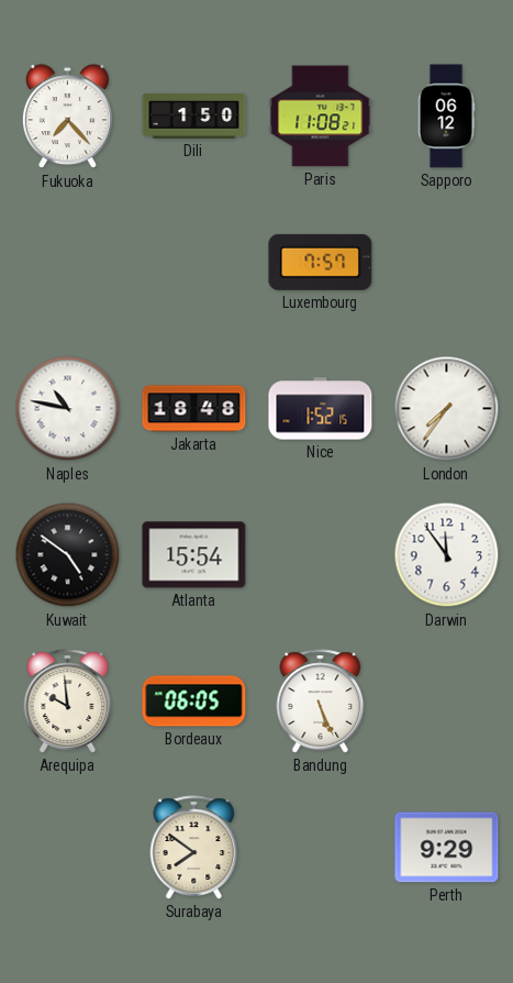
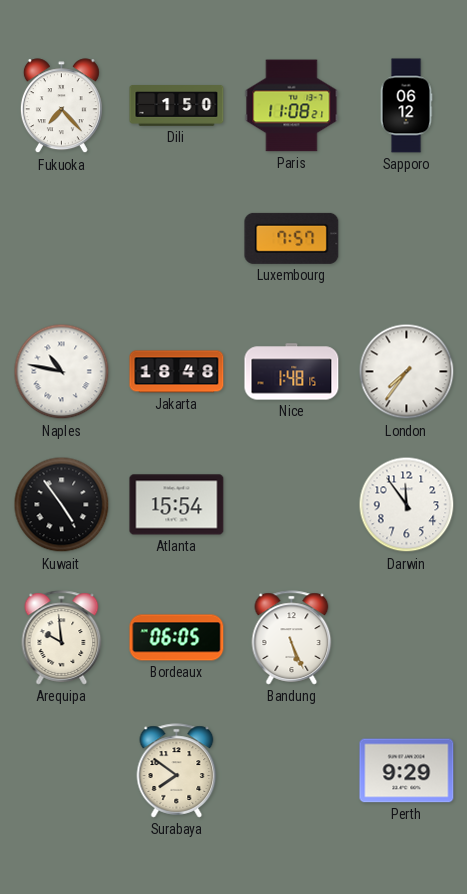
Nice: 1:52 -> 1:48 (292, 372)
Kuwait: 4:51 -> 4:54 (62, 505)
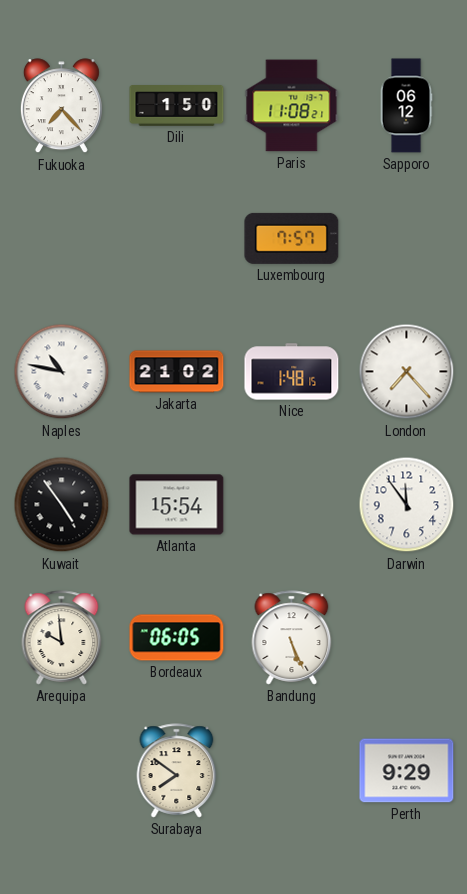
Jakarta: 18:48 -> 21:02 (177, 372)
London: 7:36 -> 7:23 (407, 372)
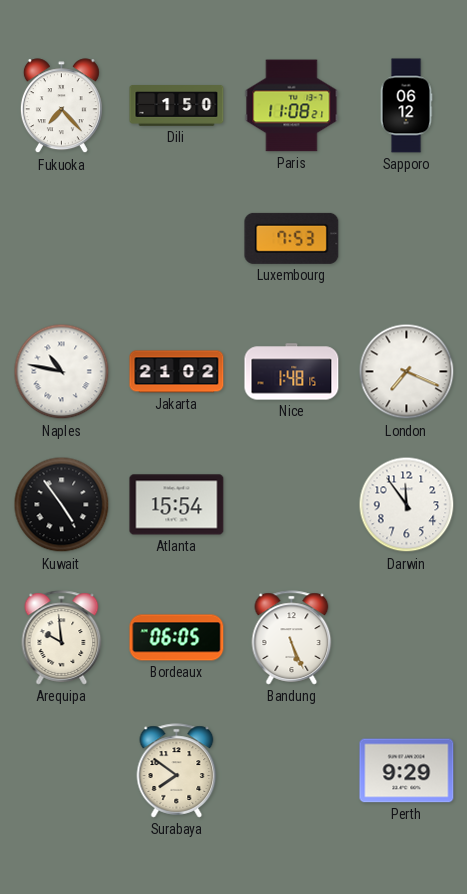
Luxembourg: 7:57 -> 7:53 (292, 238)
London: 7:23 -> 7:19 (407, 372)
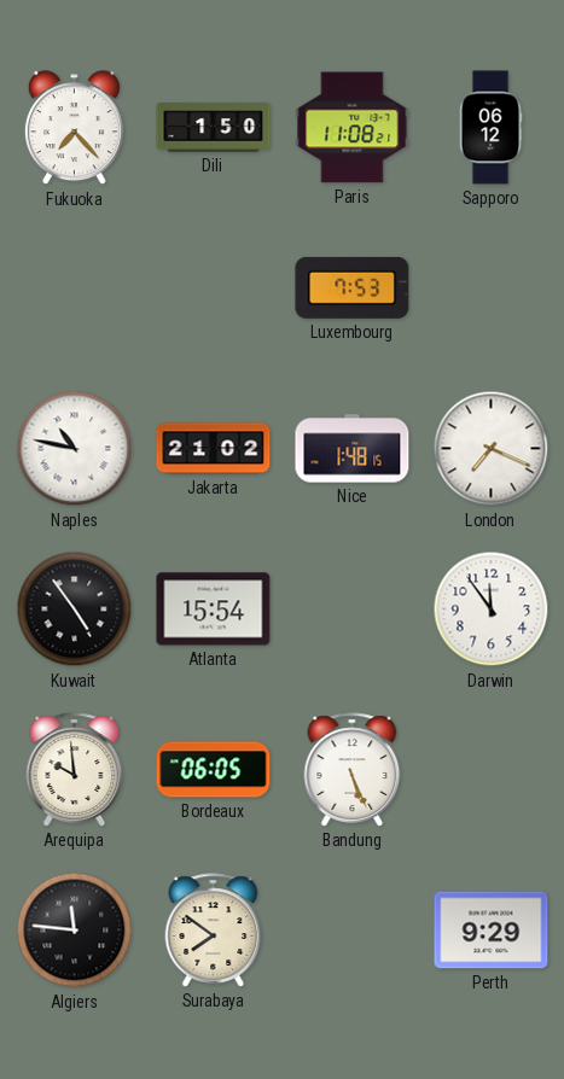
Algiers: none -> 11:46 (75, 931)
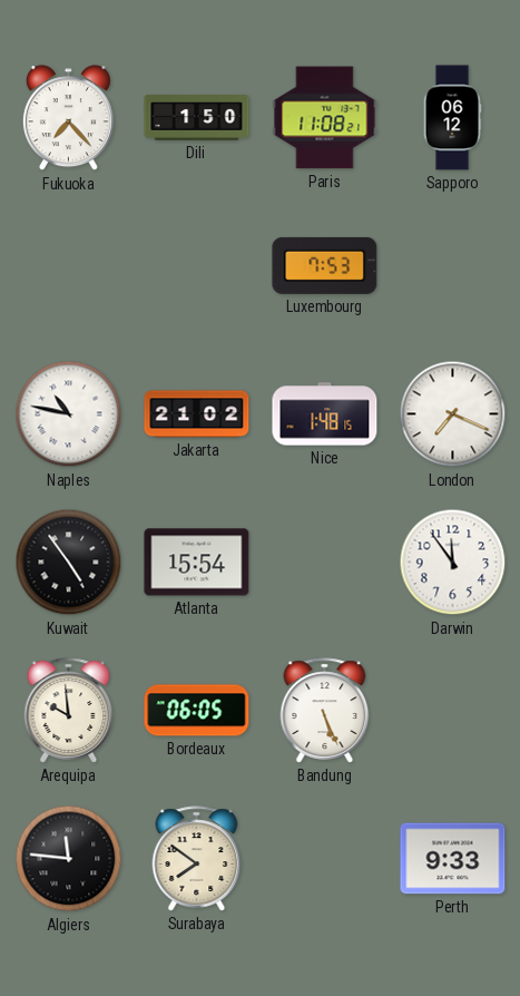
Perth: 9:29 -> 9:33 (453, 859)
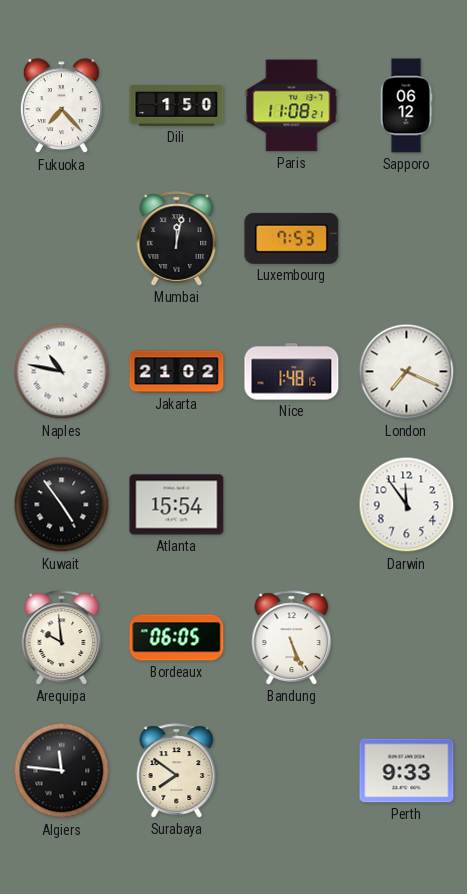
Mumbai: none -> 12:02 (177, 239)
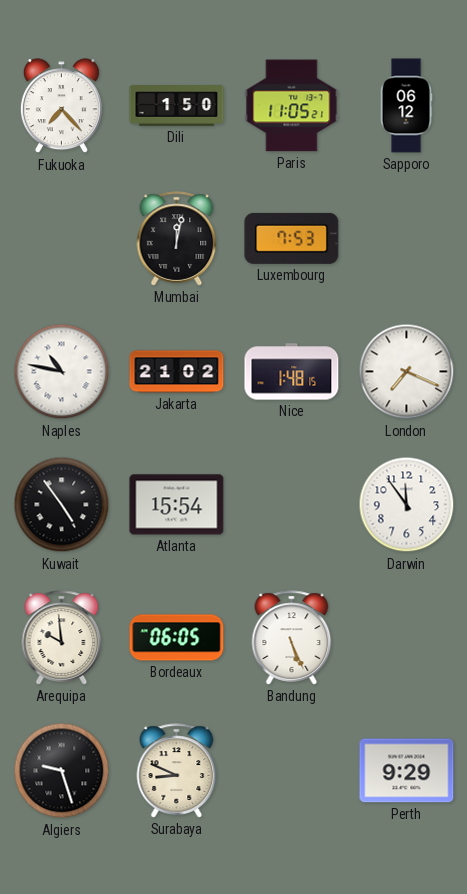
Paris: 11:08 -> 11:05 (292, 106)
Algiers: 11:46 -> 9:27 (62, 771)
Surabaya: 7:51 -> 8:49 (177, 771)
Perth: 9:33 -> 9:29 (407, 771)
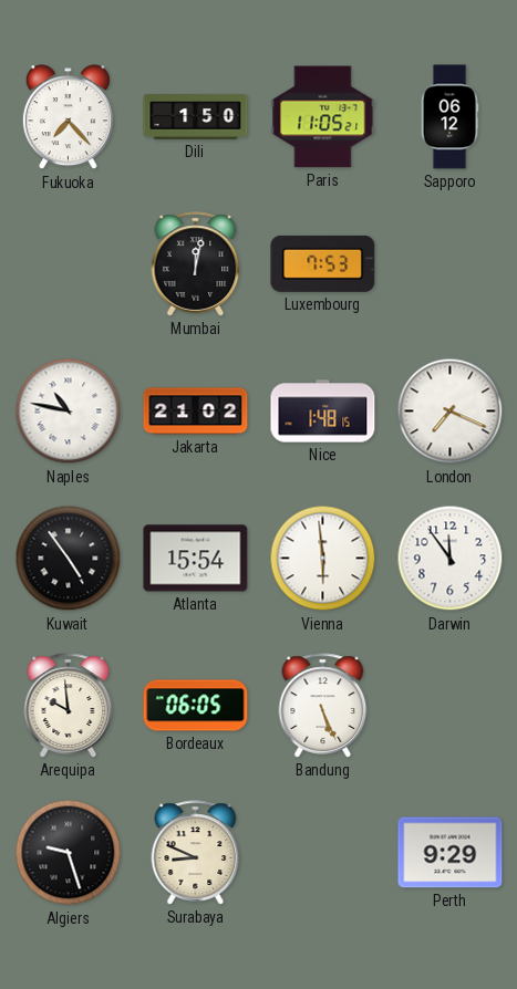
Vienna: none -> 5:59 (323, 559)
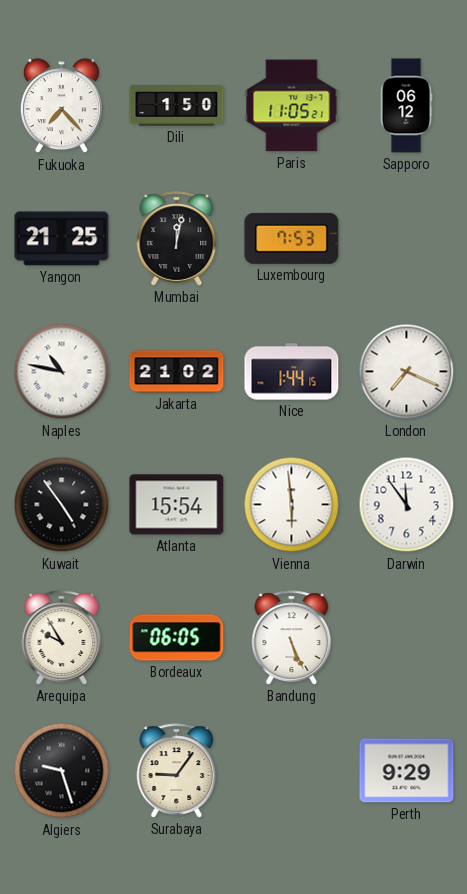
Yangon: none -> 21:25 (62, 239)
Nice: 1:48 -> 1:44 (292, 372)
Arequipa: 9:59 -> 9:55 (62, 638)
Surabaya: 8:49 -> 9:06 (177, 771)
